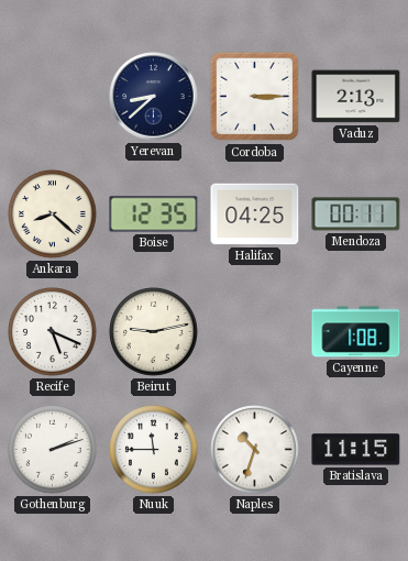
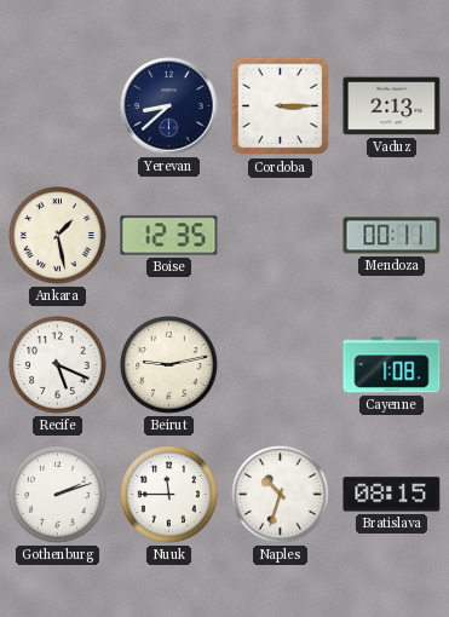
Ankara: 8:22 -> 1:28 (58, 236)
Halifax: 04:25 -> none (255, 215)
Bratislava: 11:15 -> 08:15 (392, 495)
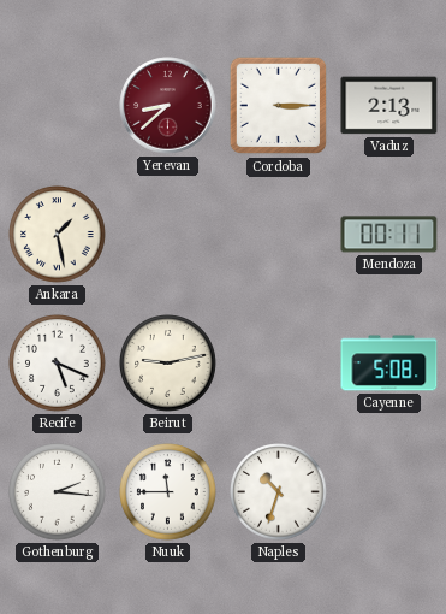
Yerevan dial: navy -> burgundy (168, 106)
Boise: 12:35 -> none (169, 236)
Cayenne: 1:08 -> 5:08 (389, 364)
Gothenburg: 2:12 -> 2:16 (58, 492)
Bratislava: 08:15 -> none (392, 495)
